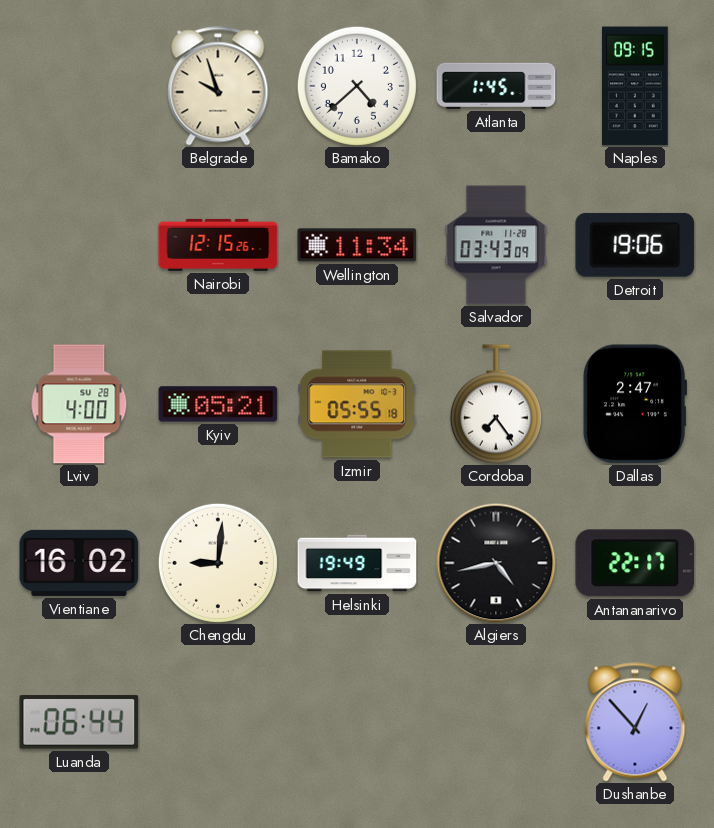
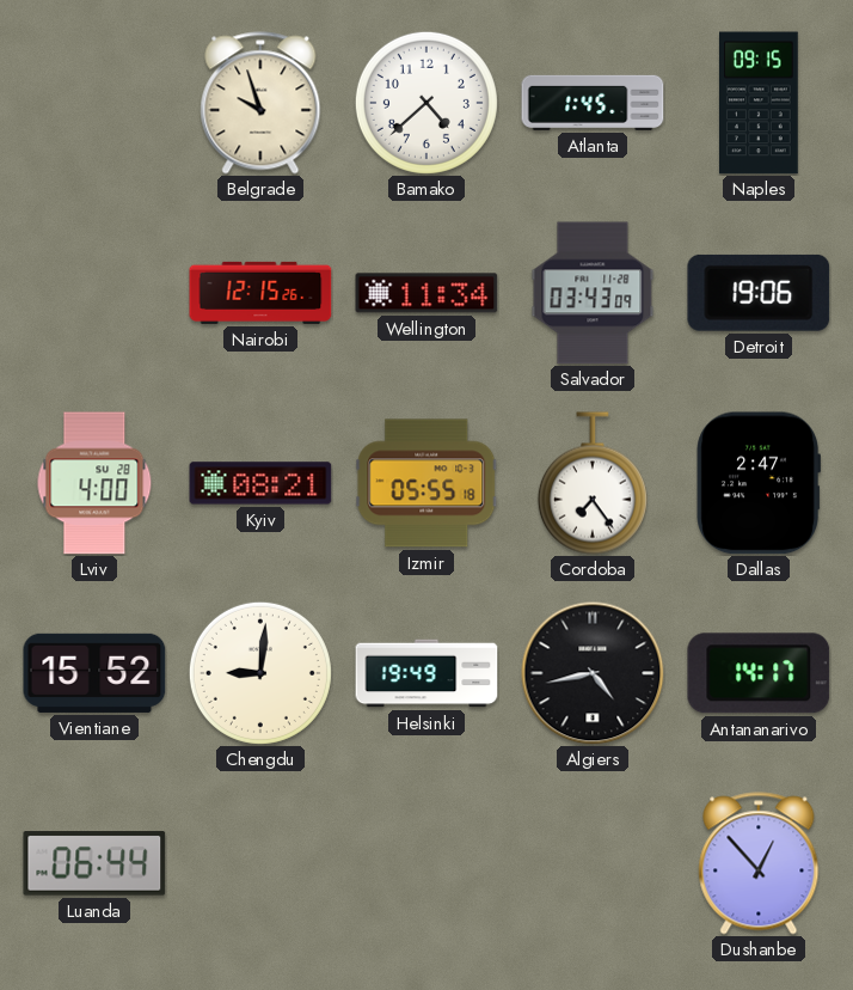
Kyiv: 05:21 -> 08:21 (260, 483)
Vientiane: 16:02 -> 15:52 (94, 673)
Antananarivo: 22:17 -> 14:17 (759, 673)
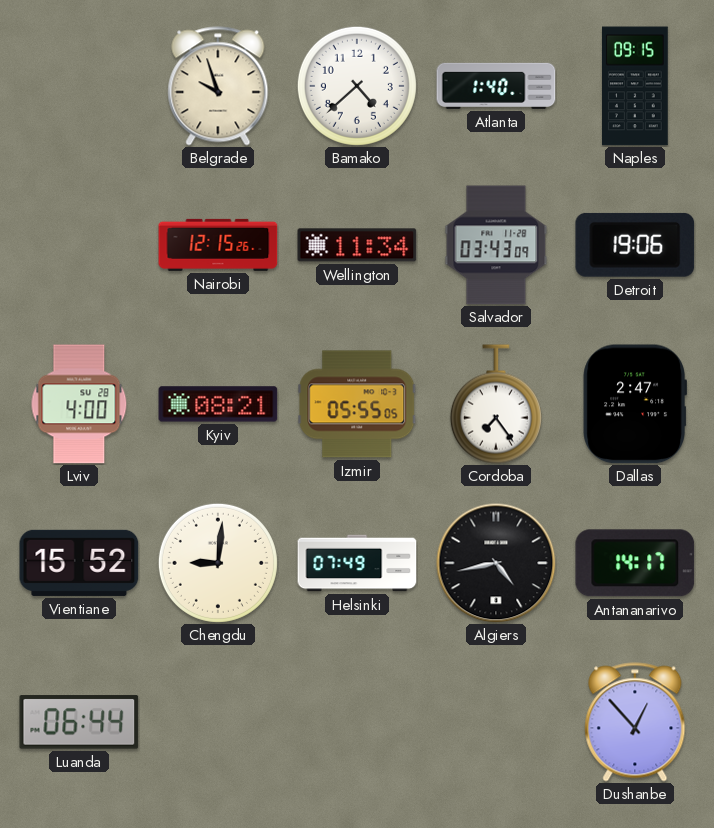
Atlanta: 1:45 -> 1:40 (496, 86)
Izmir: 05:55:18 -> 05:55:05 (357, 404)
Helsinki: 19:49 -> 07:49 (357, 563)
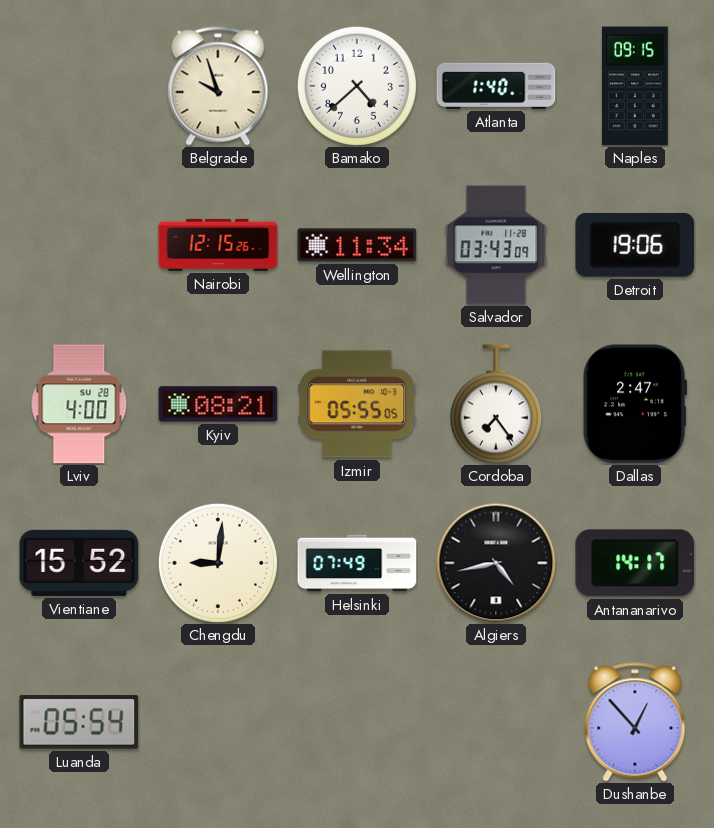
Luanda: 06:44 -> 05:54 (79, 722)
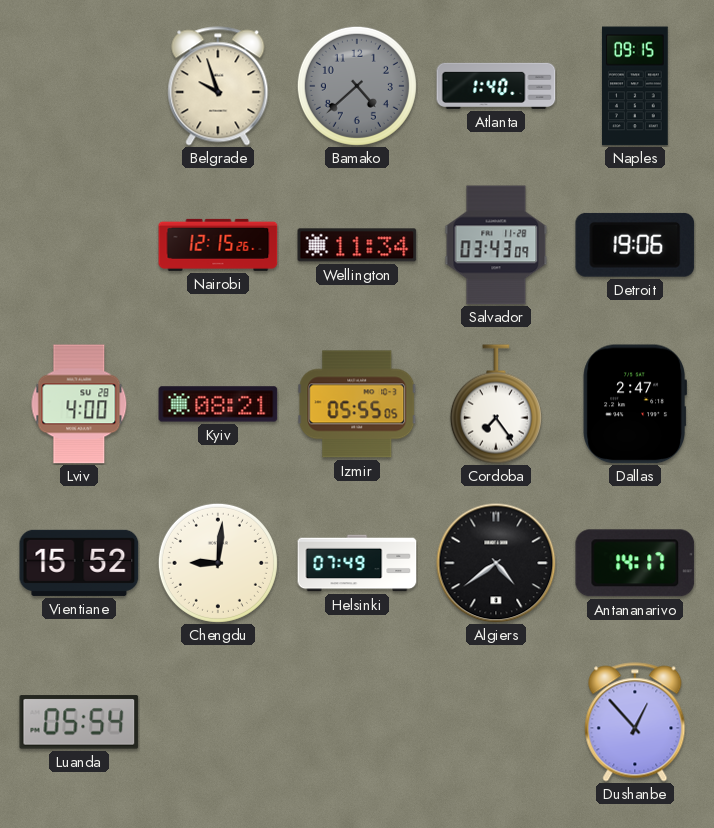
Bamako dial: white -> grey (357, 86)
Algiers: 4:43 -> 4:39 (496, 563)
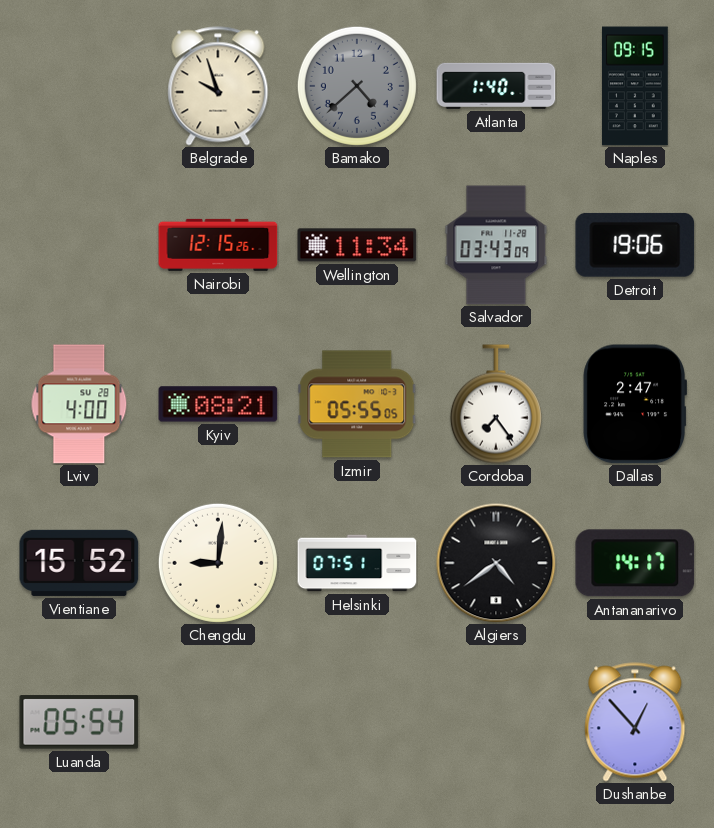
Helsinki: 07:49 -> 07:51 (357, 563)
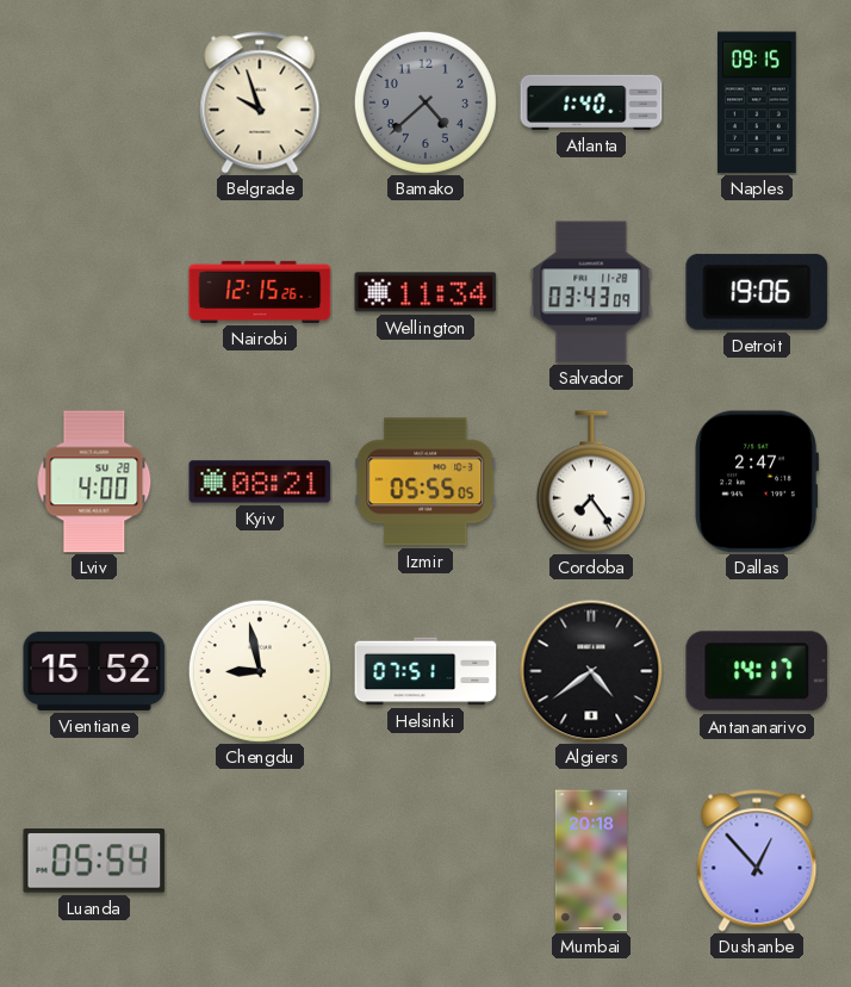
Chengdu: 9:01 -> 8:58 (260, 671)
Mumbai: none -> 20:18 (591, 861)
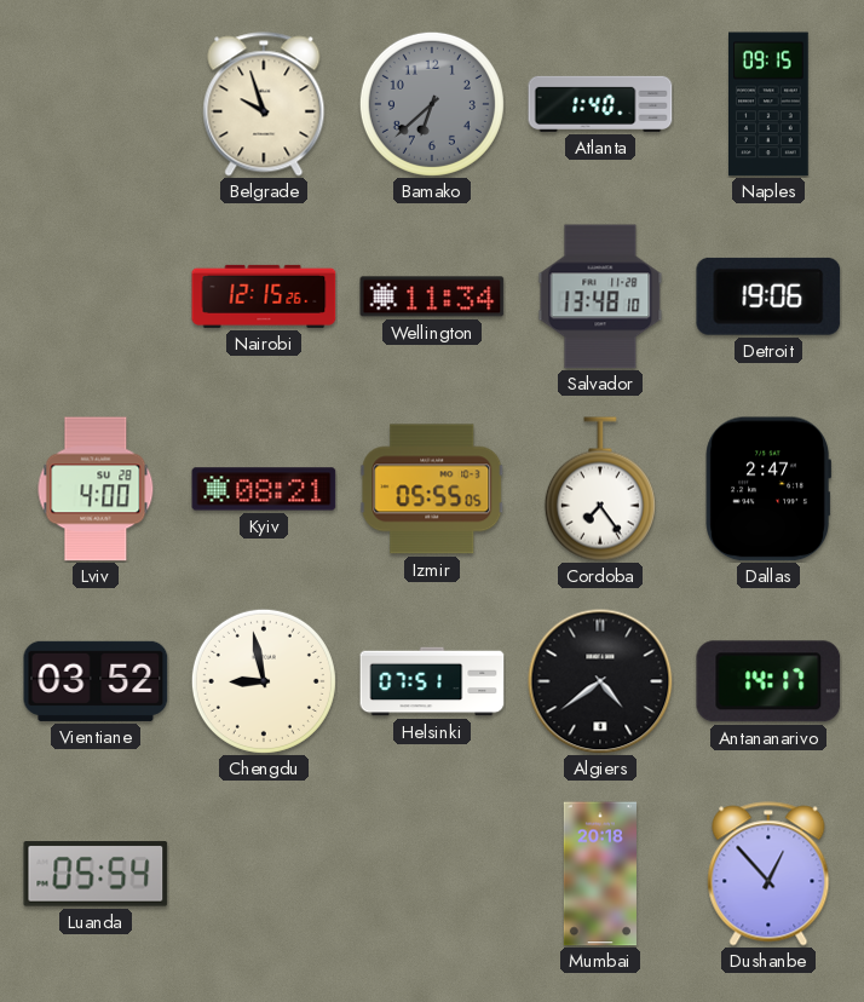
Bamako: 4:38 -> 6:38 (432, 104)
Salvador: 03:43 -> 13:48 (600, 296)
Vientiane: 15:52 -> 03:52 (96, 681)
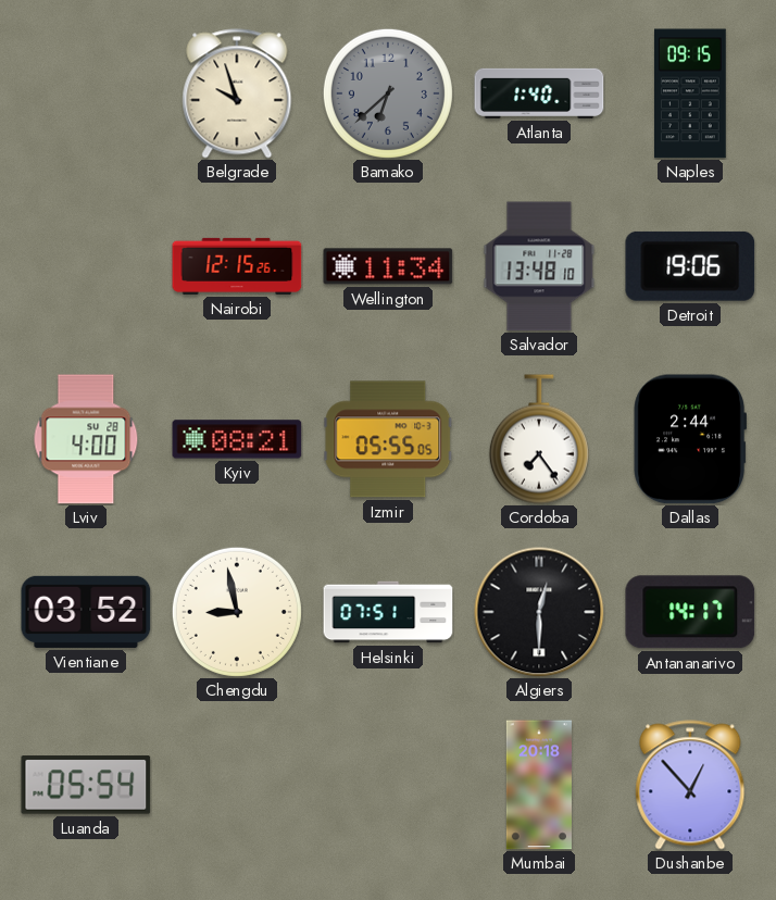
Dallas: 2:47 -> 2:44 (689, 439)
Algiers: 4:39 -> 12:30 (539, 612)
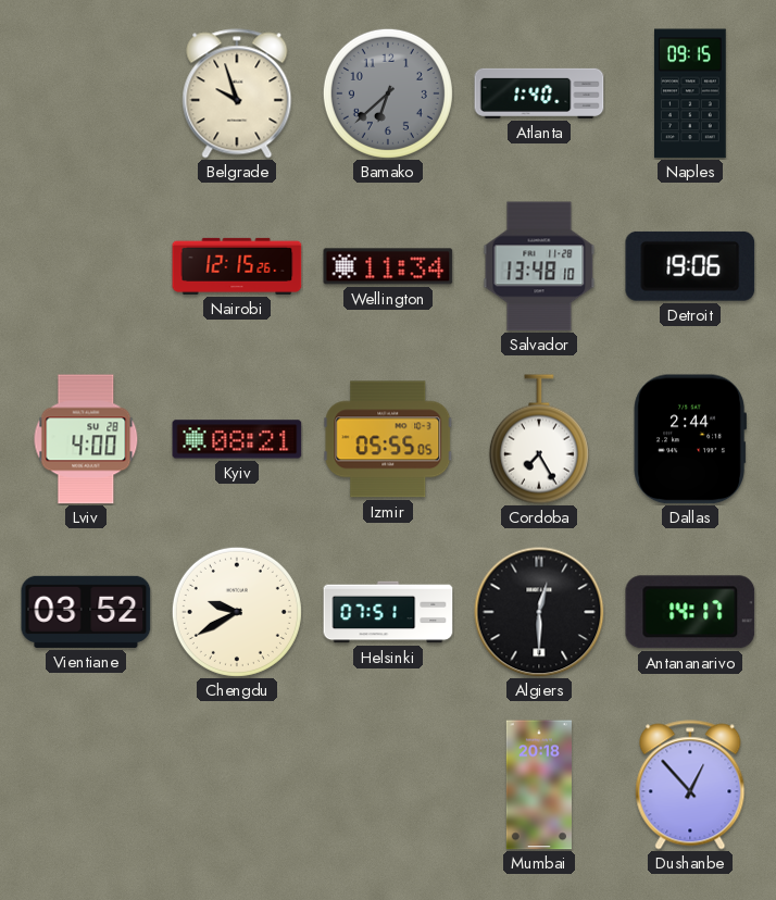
Cordoba: 7:24 -> 7:25 (539, 439)
Chengdu: 8:58 -> 9:40 (237, 612)
Luanda: 05:54 -> none (86, 785)
